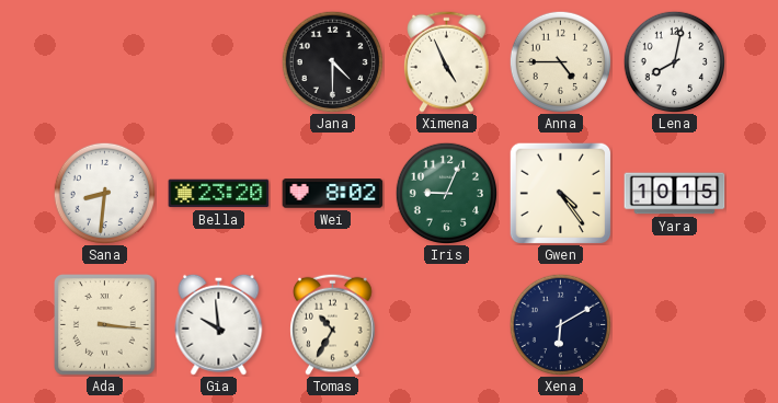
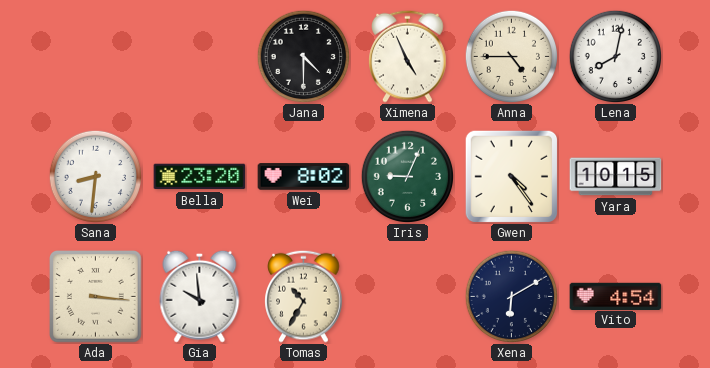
Vito: none -> 4:54 (616, 296)
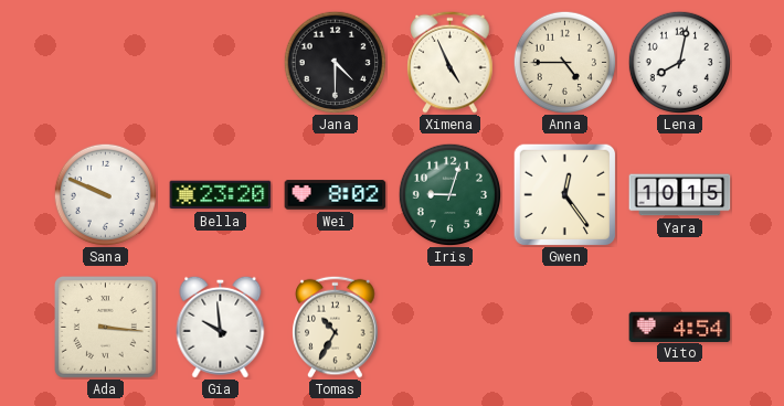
Sana: 8:31 -> 9:49 (105, 194)
Iris: 9:04 -> 9:03 (449, 194)
Gwen: 4:24 -> 12:24 (564, 194)
Xena: 6:10 -> none (511, 296)
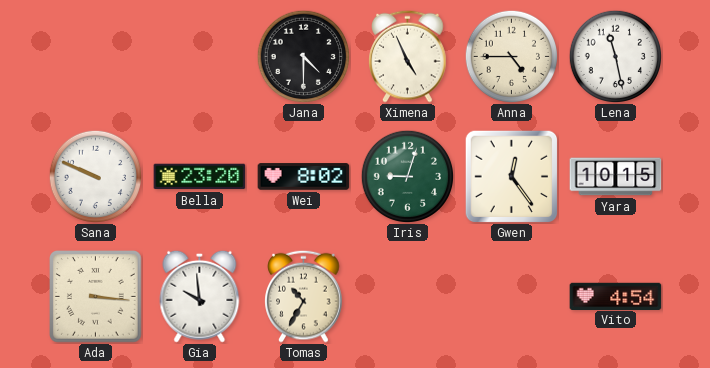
Lena: 8:02 -> 11:28 (615, 56)
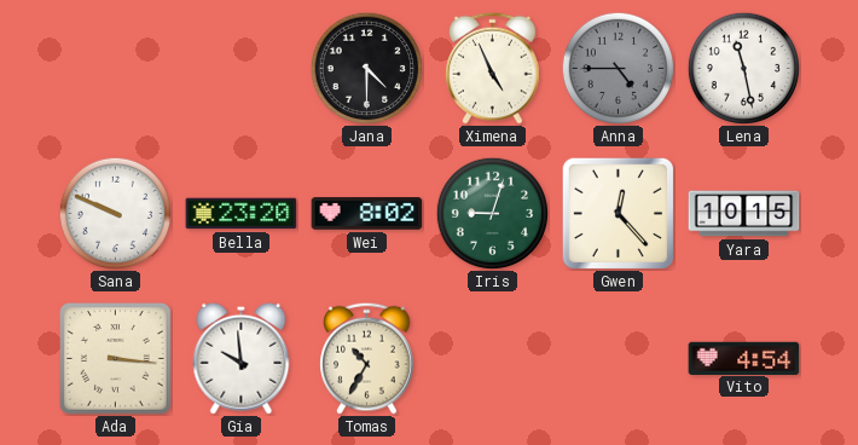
Anna dial: cream -> grey (618, 68)
Gwen: 12:24 -> 12:23 (618, 213)
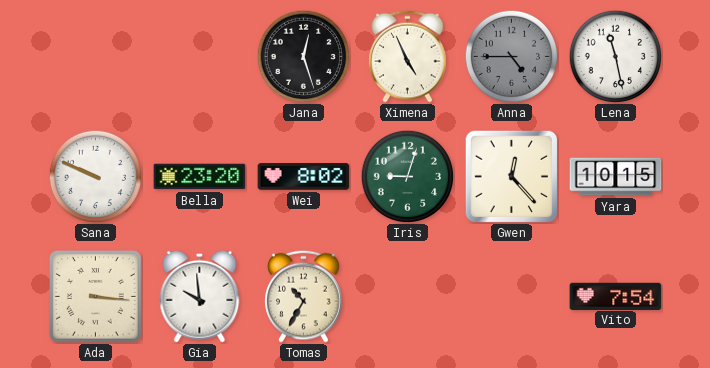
Jana: 4:30 -> 12:27 (303, 56)
Vito: 4:54 -> 7:54 (616, 296)
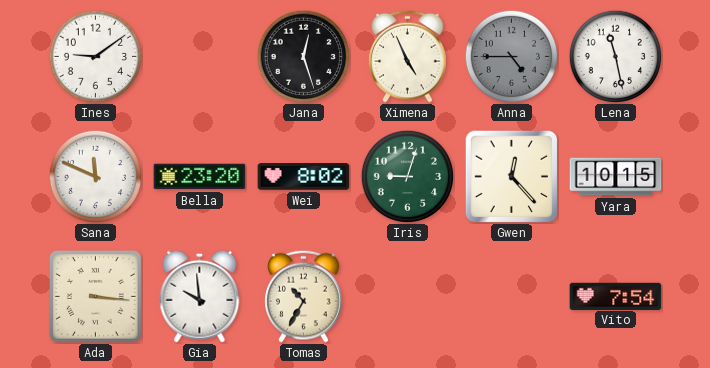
Ines: none -> 9:09 (95, 56)
Sana: 9:49 -> 11:49 (95, 176)
